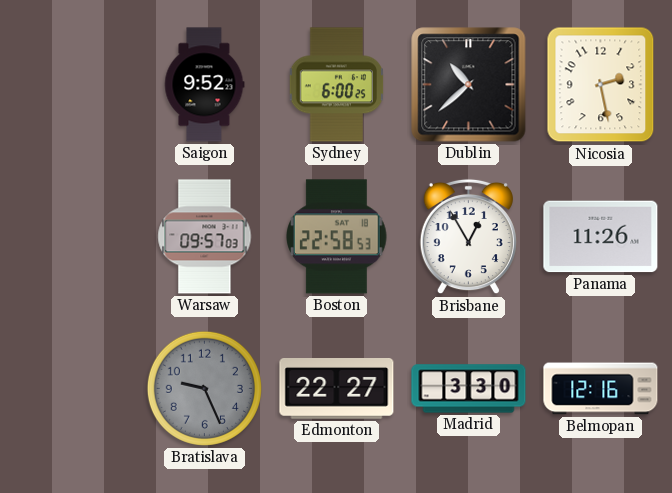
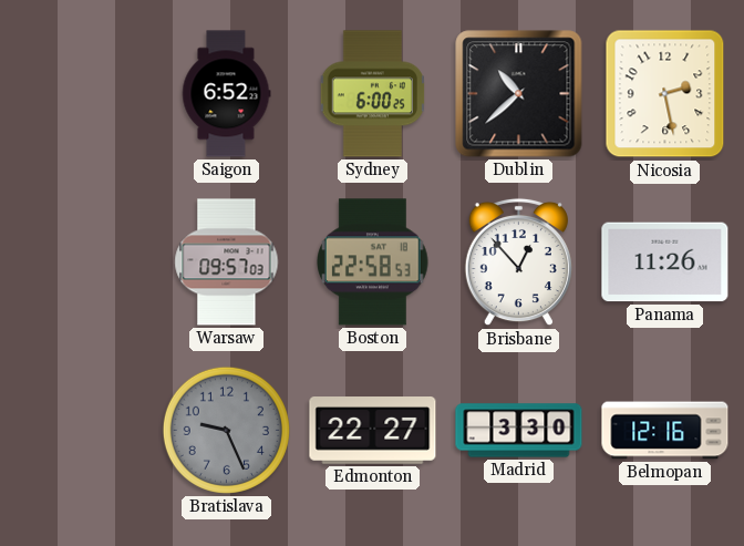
Saigon: 9:52 -> 6:52 (226, 94)
Brisbane: 12:55 -> 12:53 (518, 262)
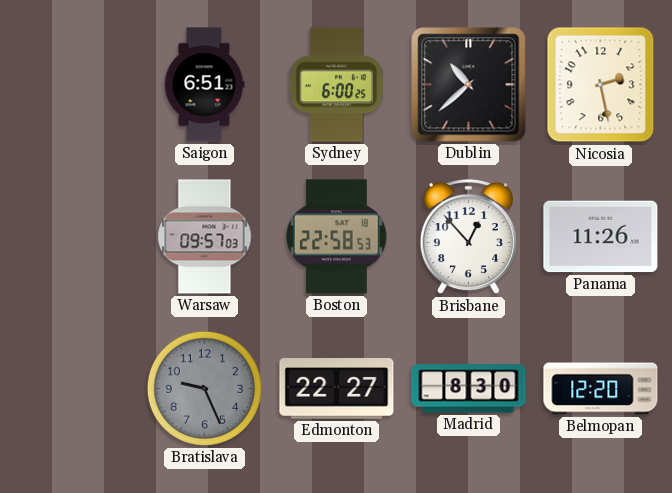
Saigon: 6:52 -> 6:51 (204, 85)
Madrid: 3:30 -> 8:30 (469, 389)
Belmopan: 12:16 -> 12:20 (601, 389)
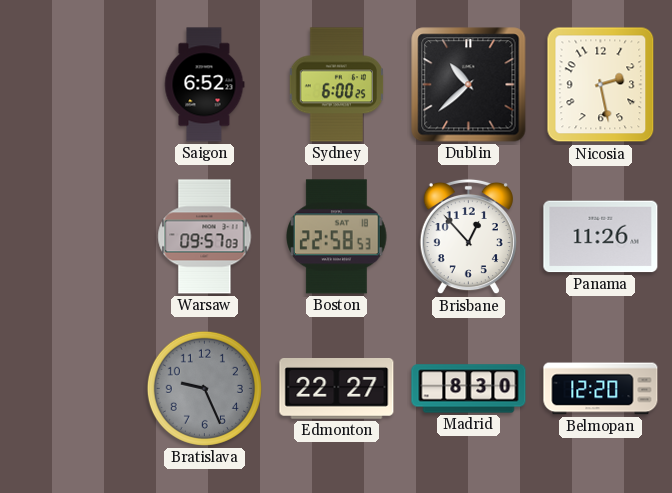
Saigon: 6:51 -> 6:52 (204, 85)
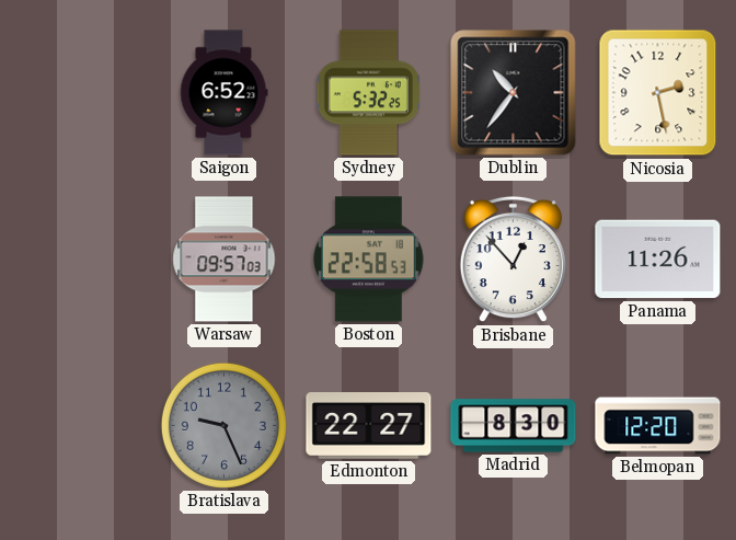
Sydney: 6:00 -> 5:32 (368, 93)
Dublin: 10:38 -> 10:36 (514, 93)
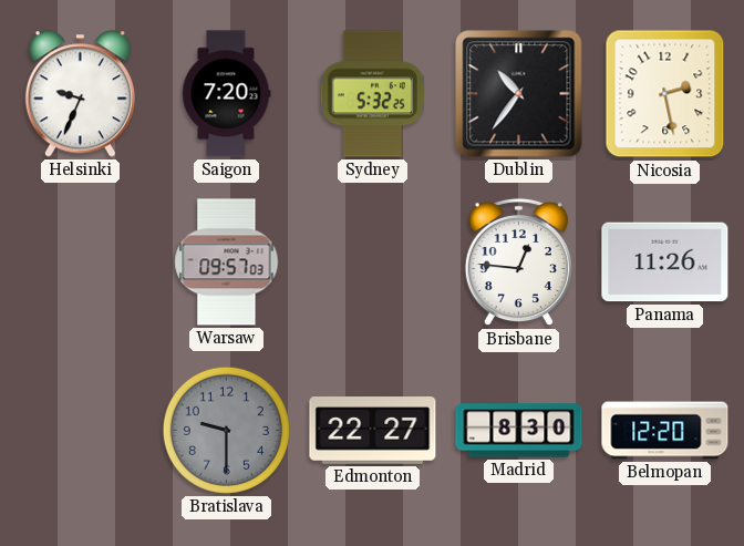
Helsinki: none -> 9:34 (80, 94)
Saigon: 6:52 -> 7:20 (226, 94)
Boston: 22:58 -> none (369, 260)
Brisbane: 12:53 -> 12:46 (518, 262)
Bratislava: 9:26 -> 9:30 (226, 430)
